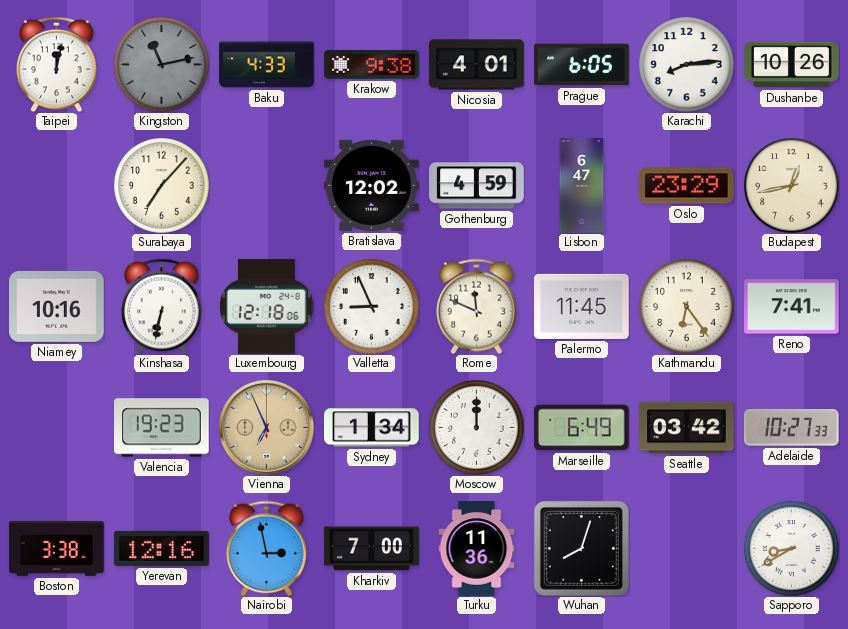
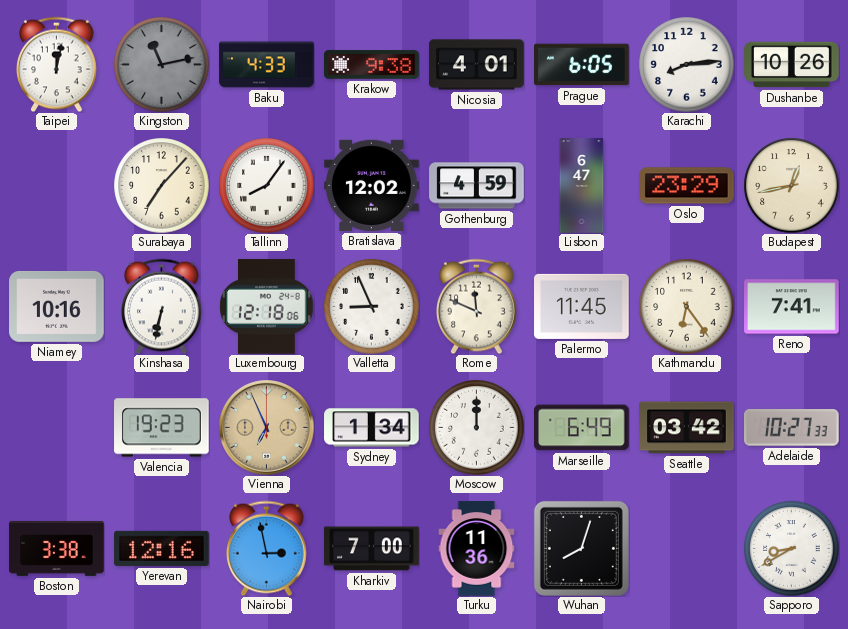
Tallinn: none -> 8:06 (266, 185)
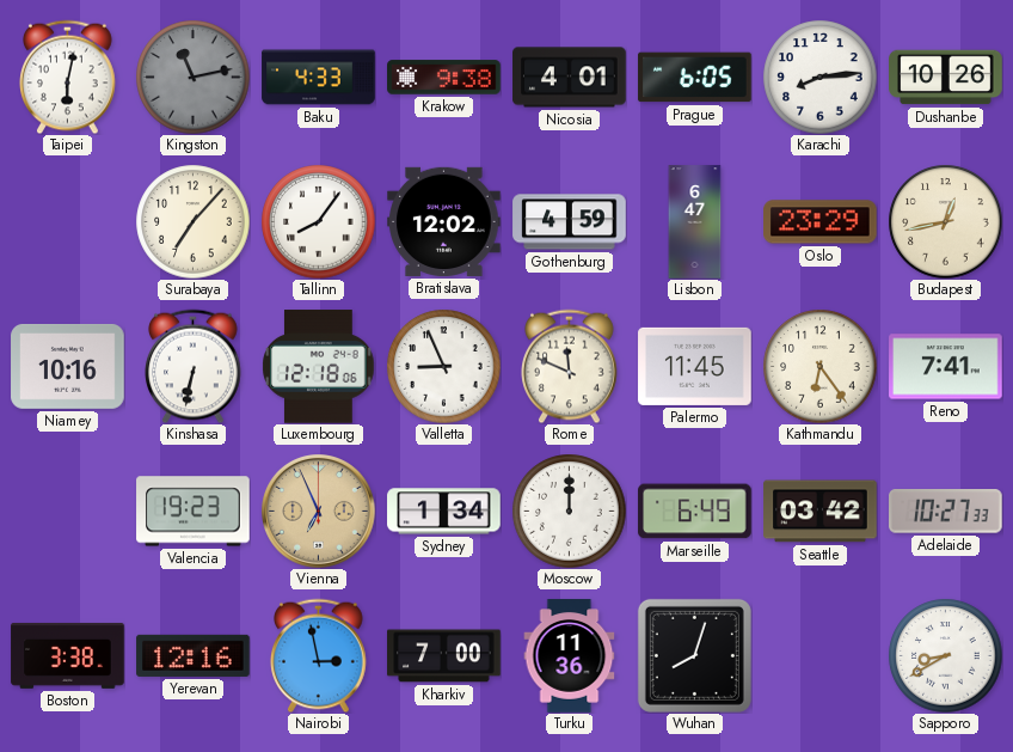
Taipei: 12:02 -> 6:02 (68, 77)
